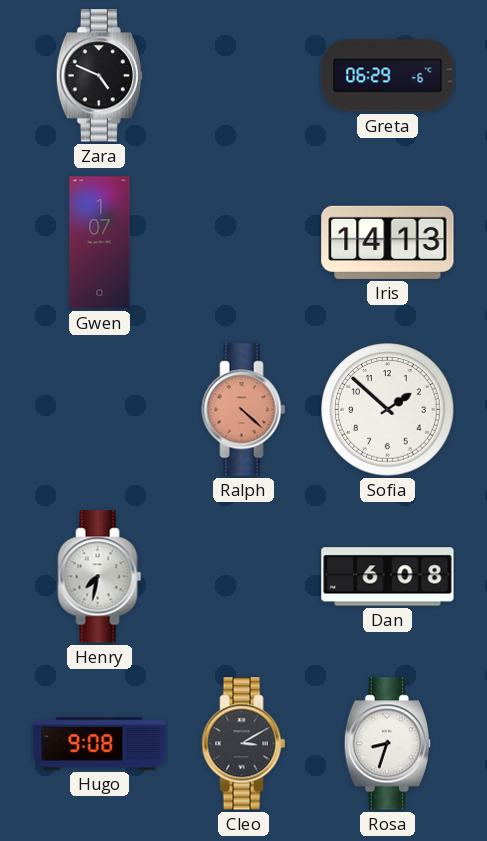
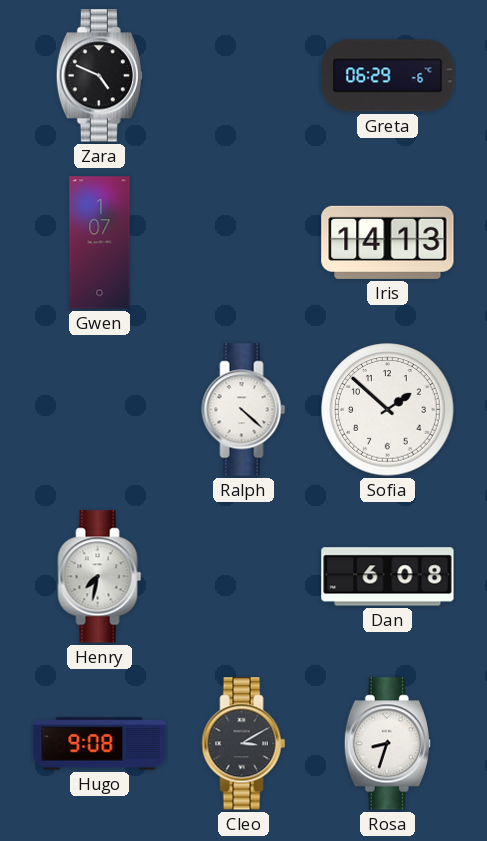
Ralph dial: salmon -> white (244, 410)
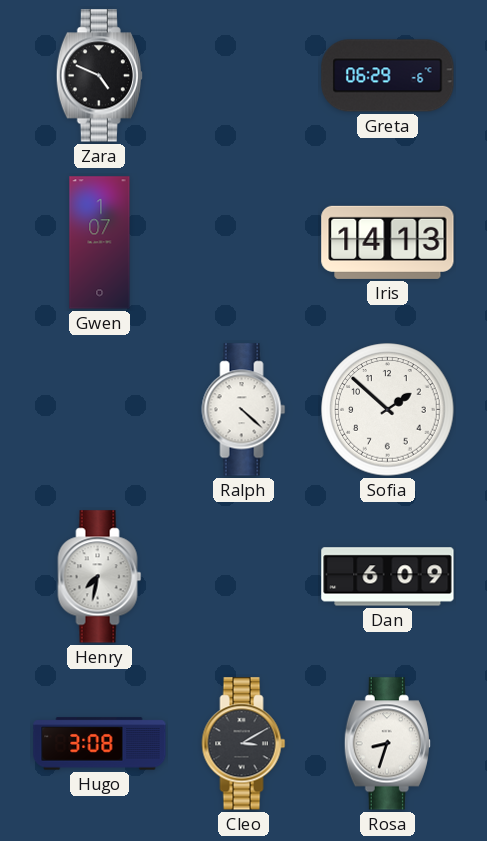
Dan: 6:08 -> 6:09 (388, 577)
Hugo: 9:08 -> 3:08 (100, 744)
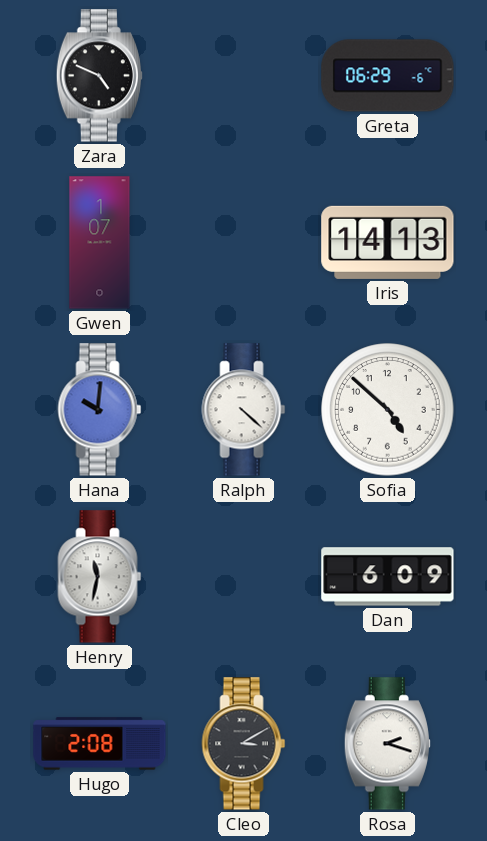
Hana: none -> 10:01 (100, 410)
Sofia: 1:52 -> 4:52 (388, 410)
Henry: 7:32 -> 11:32 (100, 577)
Hugo: 3:08 -> 2:08 (100, 744)
Rosa: 8:33 -> 2:18 (387, 744)
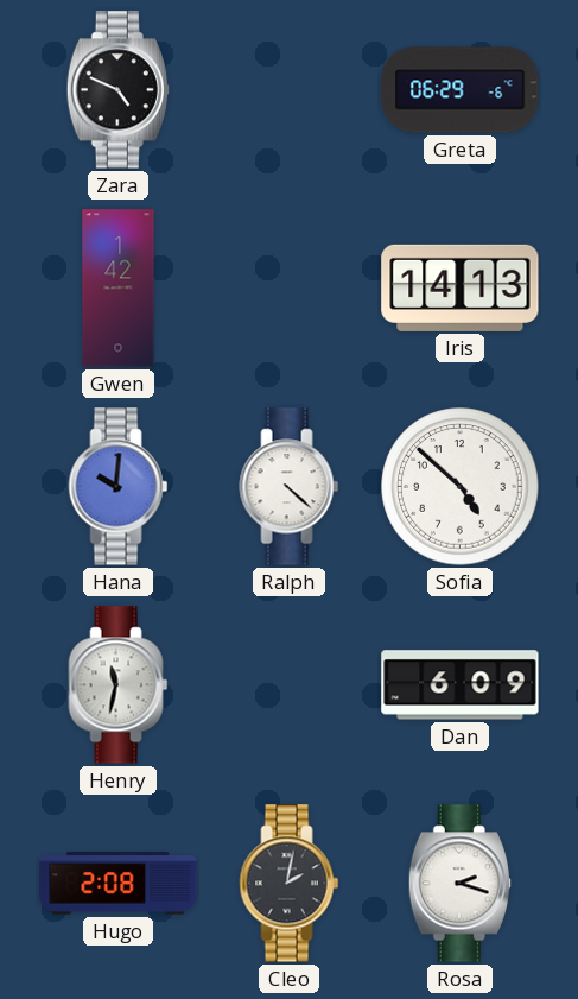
Gwen: 1:07 -> 1:42 (119, 289)
Cleo: 3:10 -> 2:02 (290, 884)
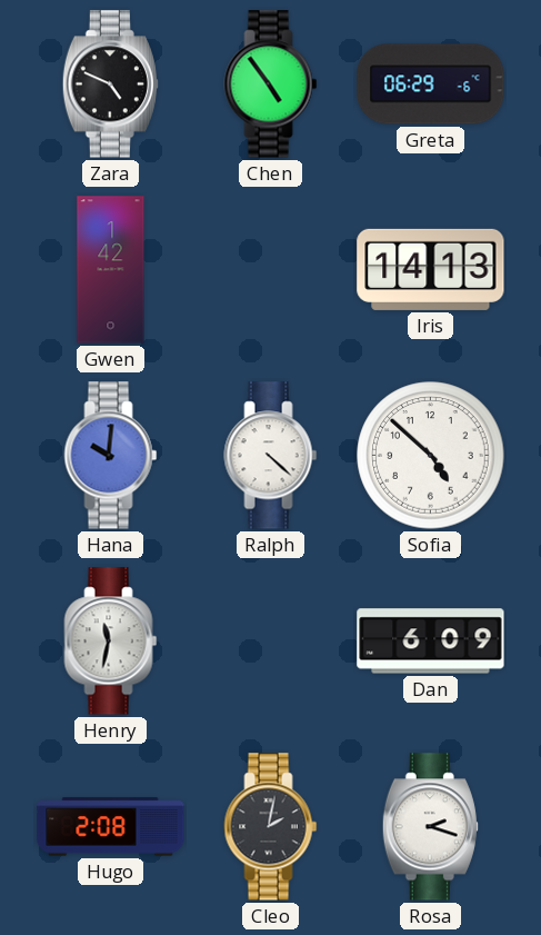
Chen: none -> 4:54 (271, 84)
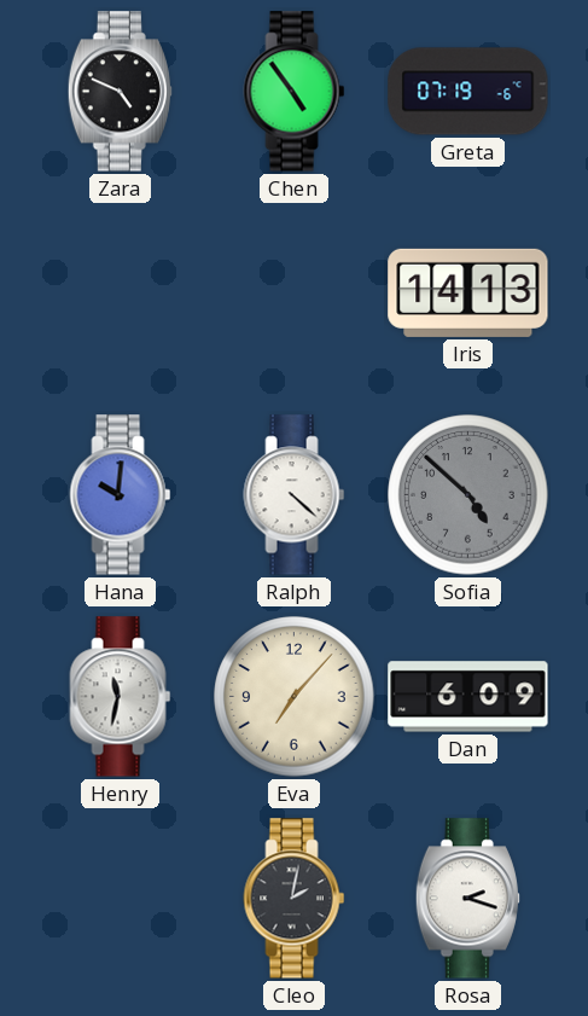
Greta: 06:29 -> 07:19 (468, 92)
Gwen: 1:42 -> none (111, 270)
Sofia dial: white -> grey (468, 495)
Eva: none -> 7:07 (295, 697)
Hugo: 2:08 -> none (111, 827)
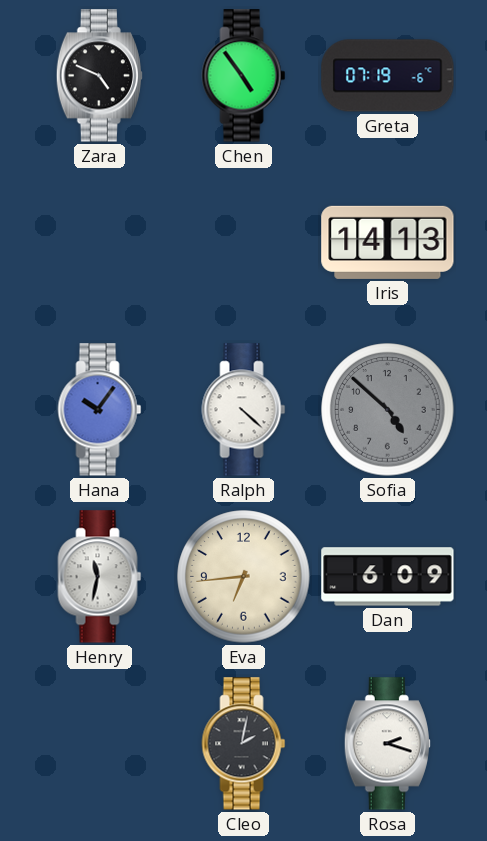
Hana: 10:01 -> 10:06 (100, 410)
Eva: 7:07 -> 6:44 (244, 577)
